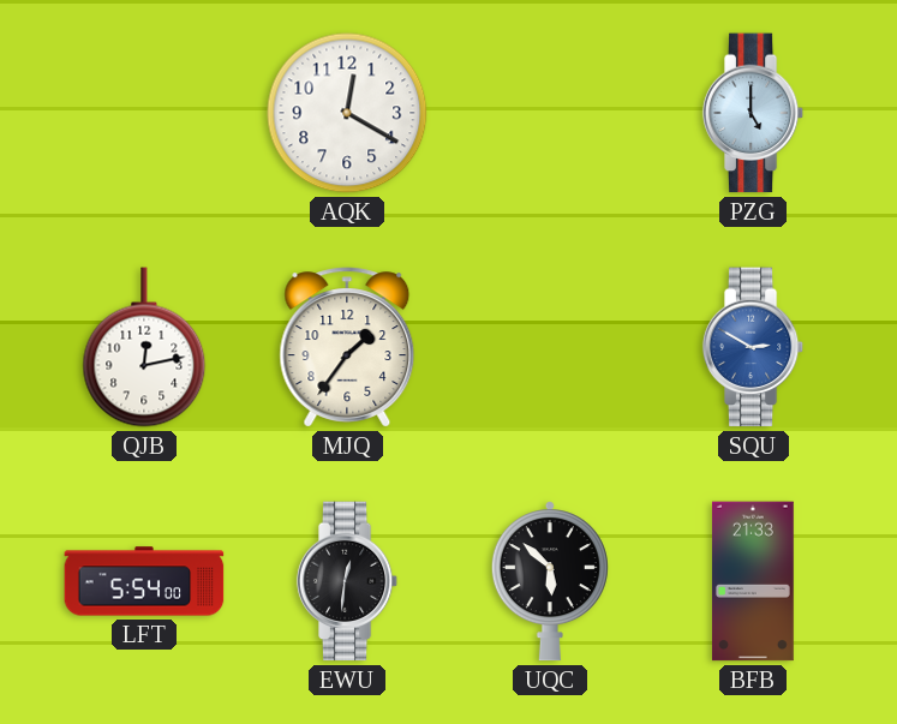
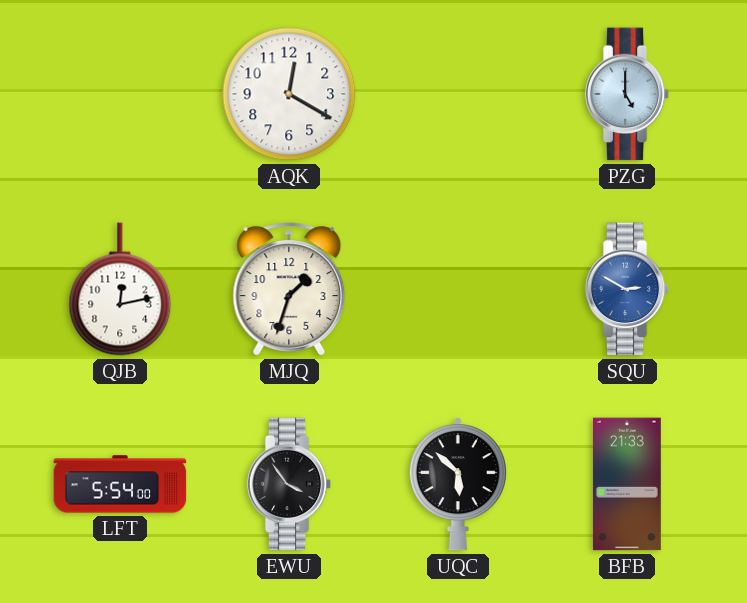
MJQ: 1:36 -> 1:33 (289, 289)
EWU: 12:31 -> 3:54 (289, 484)
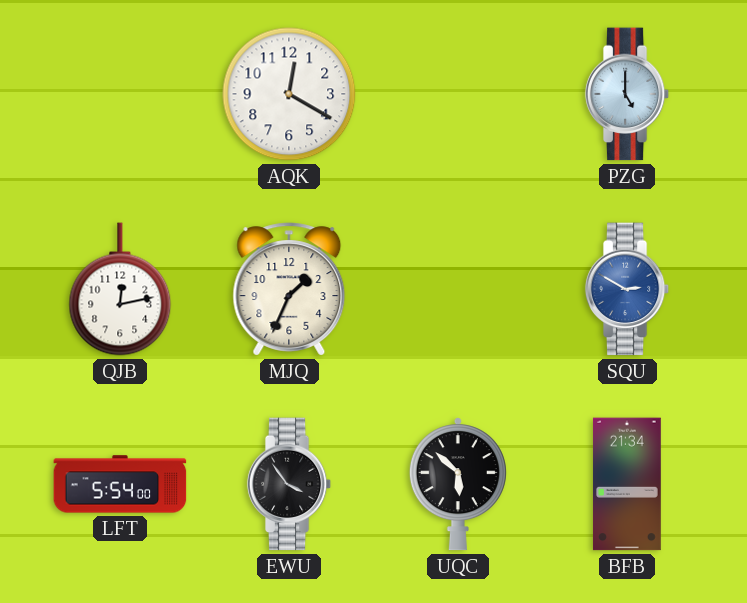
MJQ: 1:33 -> 1:34 (289, 289)
BFB: 21:33 -> 21:34 (627, 484)
